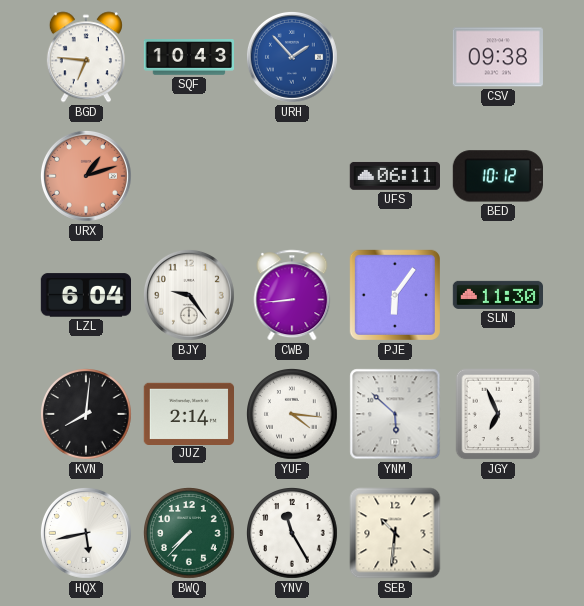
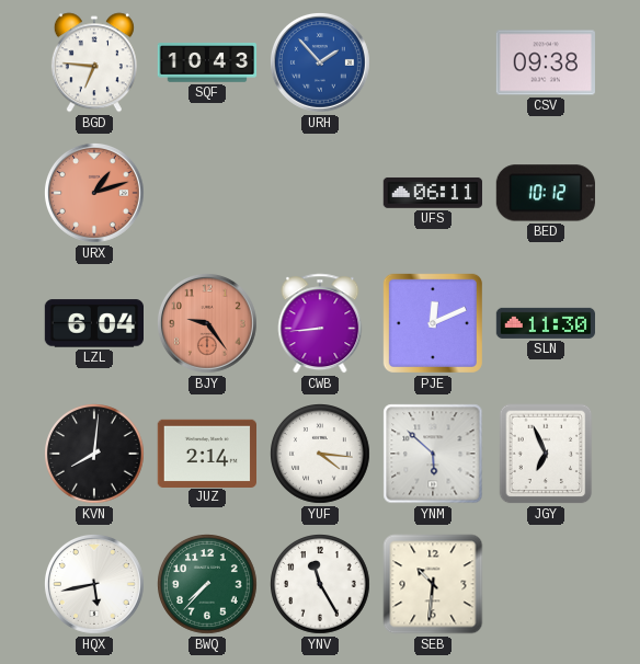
BJY dial: white -> salmon (207, 323)
PJE: 6:06 -> 12:11 (433, 323)
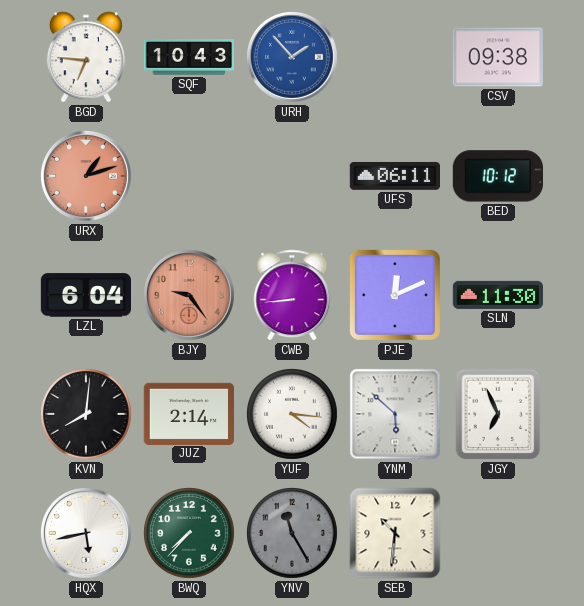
YNV dial: white -> grey (293, 534)
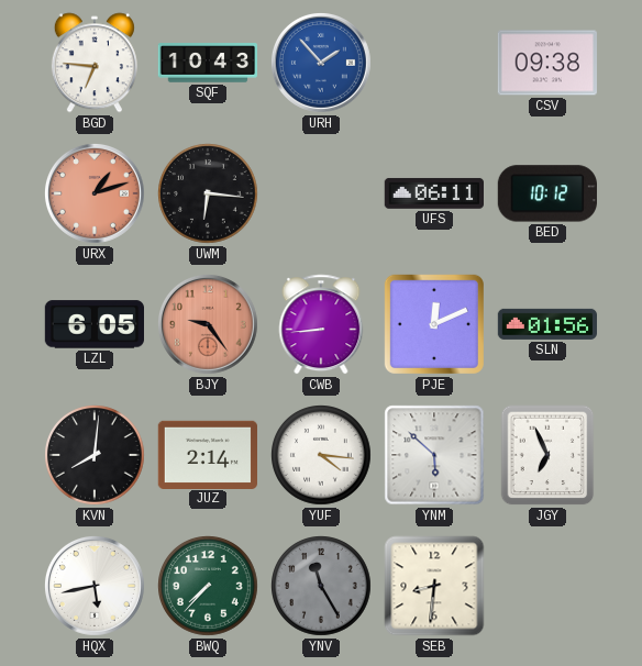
UWM: none -> 6:16 (209, 195)
LZL: 6:04 -> 6:05 (93, 324)
SLN: 11:30 -> 01:56 (546, 324)
SEB: 10:31 -> 8:31 (434, 586)
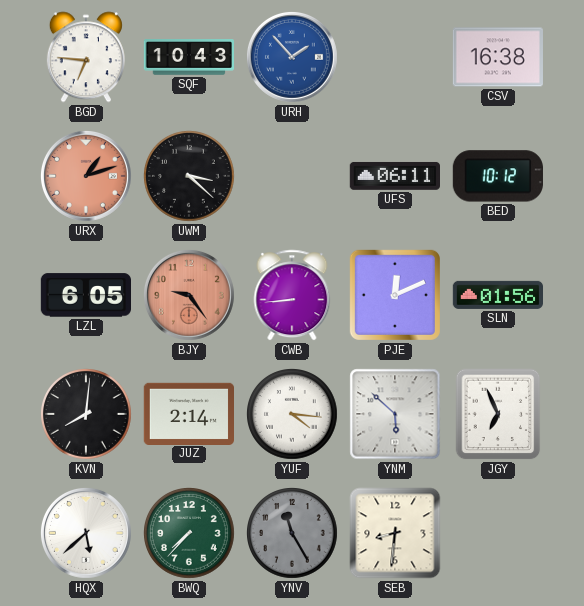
CSV: 09:38 -> 16:38 (498, 57)
UWM: 6:16 -> 3:22 (190, 177)
HQX: 5:43 -> 5:38 (86, 533)
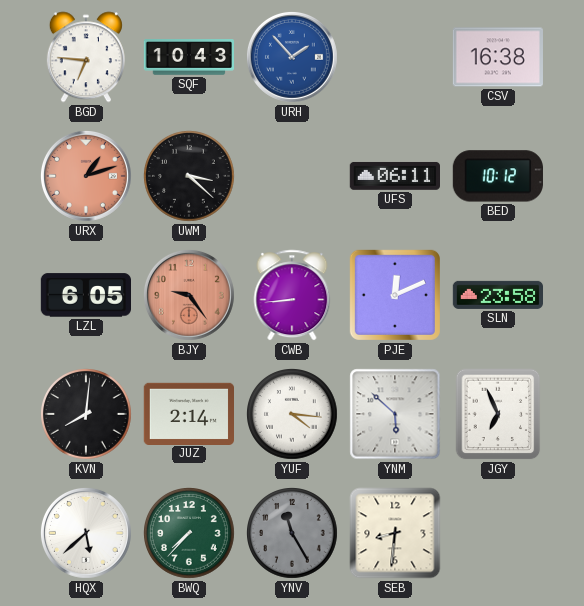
SLN: 01:56 -> 23:58 (497, 295)
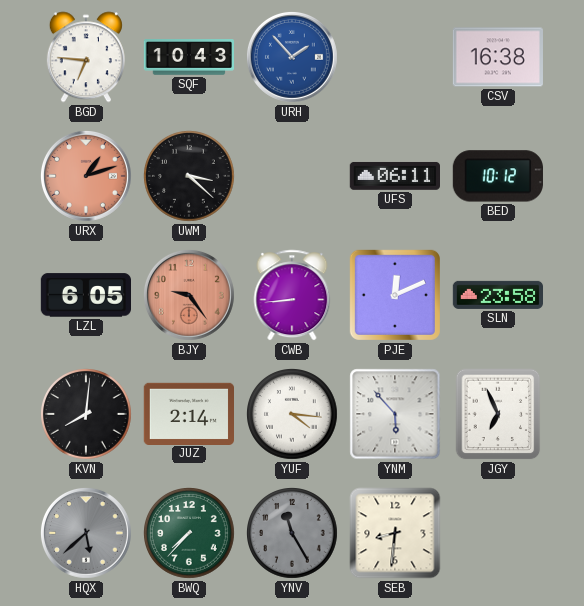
YNM: 5:52 -> 5:53 (395, 414)
HQX dial: white -> grey (86, 533)
